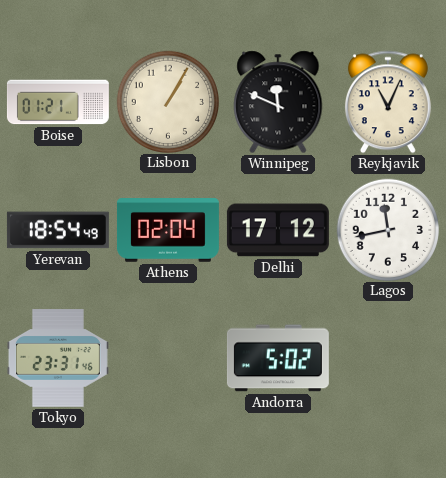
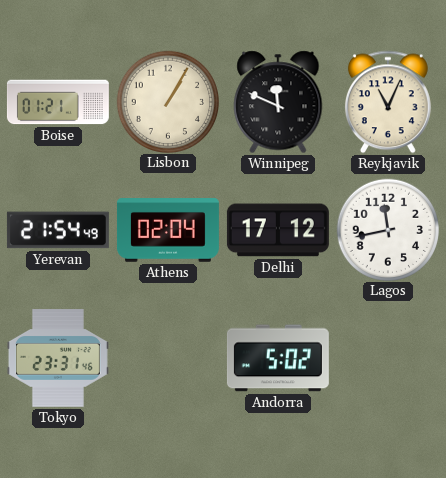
Yerevan: 18:54 -> 21:54 (58, 230)
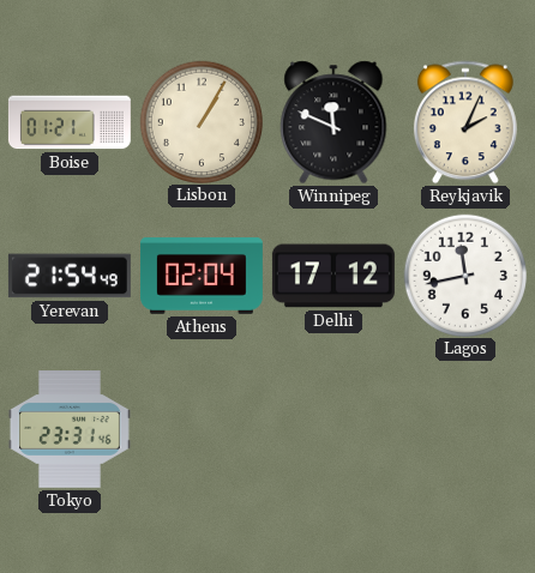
Reykjavik: 11:04 -> 2:04 (465, 122)
Andorra: 5:02 -> none (278, 358)
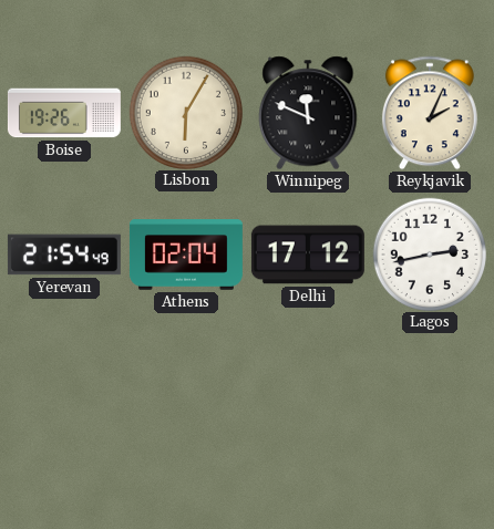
Boise: 01:21 -> 19:26 (64, 113)
Lisbon: 1:05 -> 6:05 (185, 112)
Lagos: 11:43 -> 2:43 (429, 253)
Tokyo: 23:31 -> none (70, 429)
